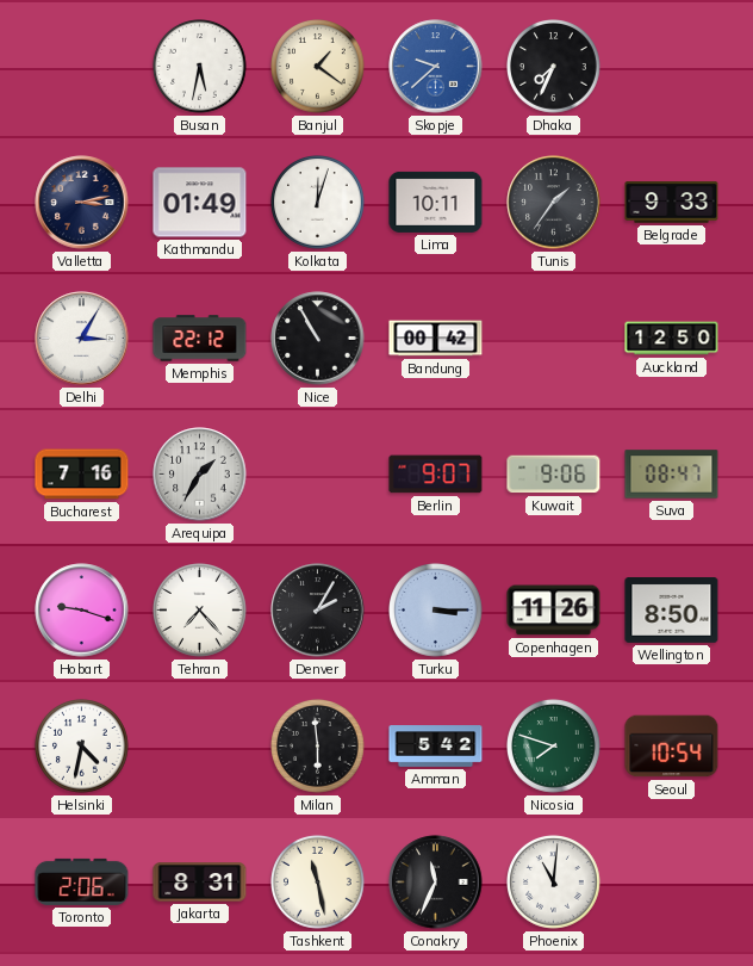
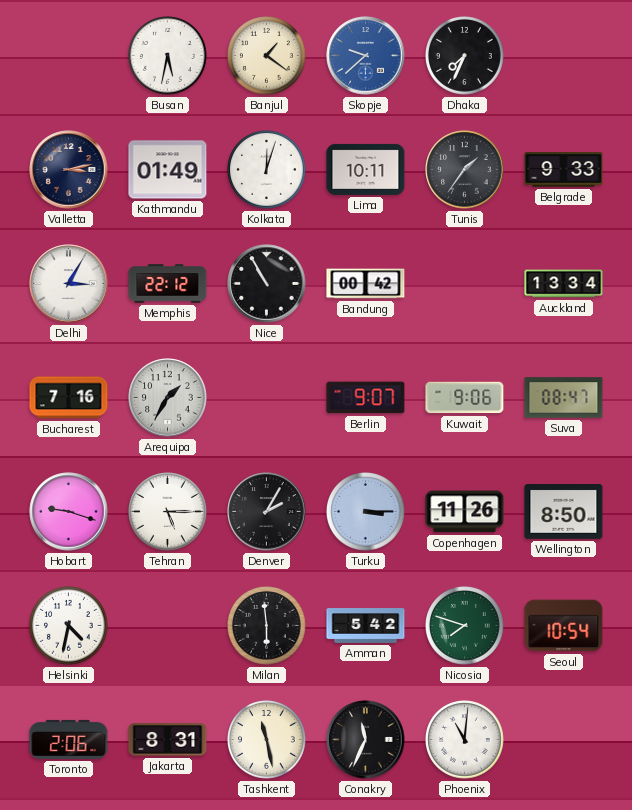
Auckland: 12:50 -> 13:34 (564, 284)
Tehran: 7:23 -> 5:15 (168, 512)
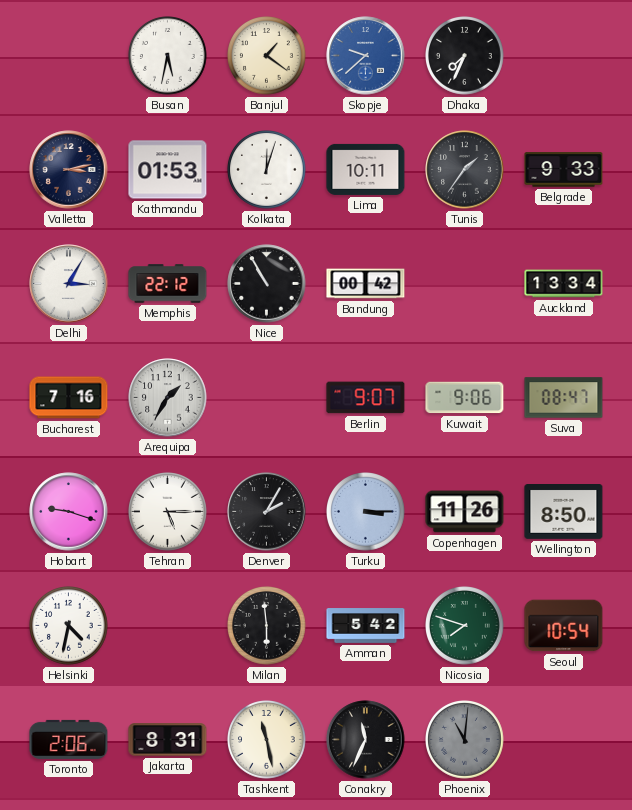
Kathmandu: 01:49 -> 01:53 (168, 170)
Phoenix dial: white -> grey (465, 740)
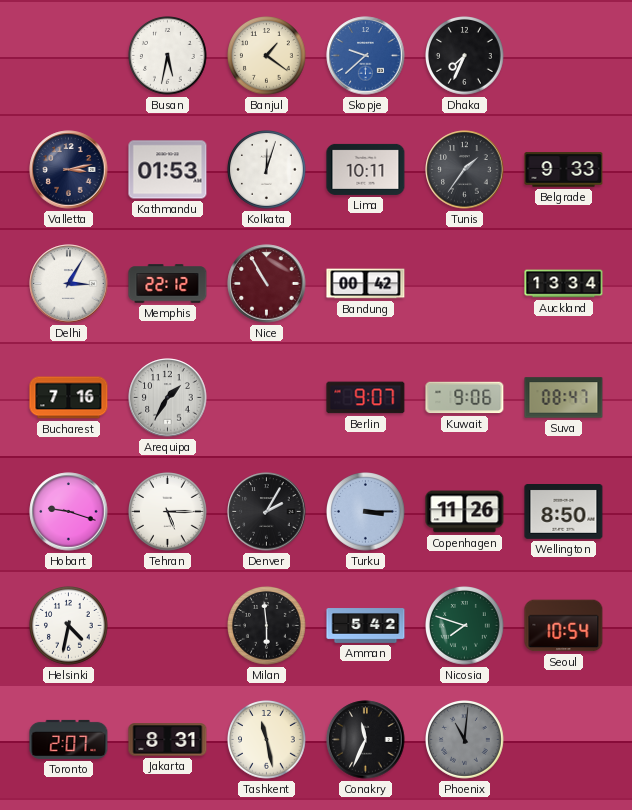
Nice dial: black -> burgundy (267, 284)
Toronto: 2:06 -> 2:07 (69, 739)
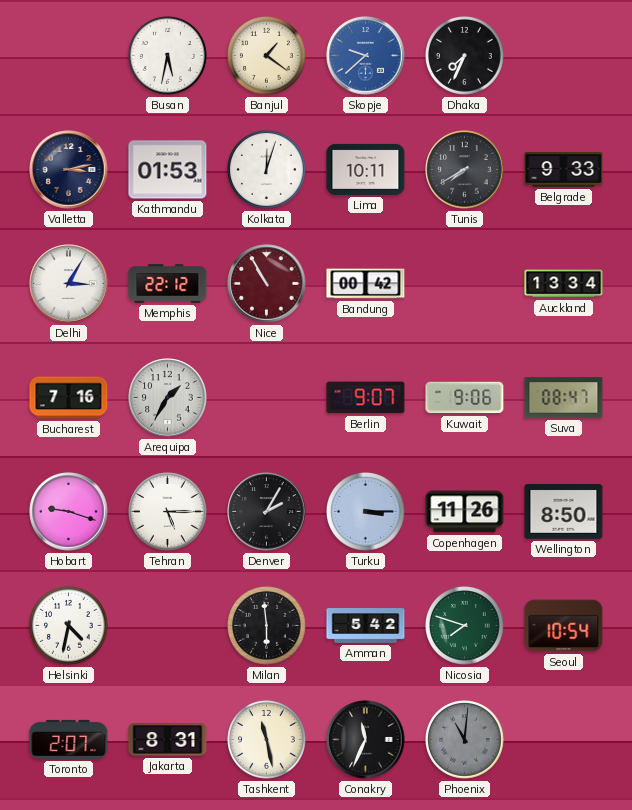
Tunis: 1:36 -> 7:40 (465, 170)
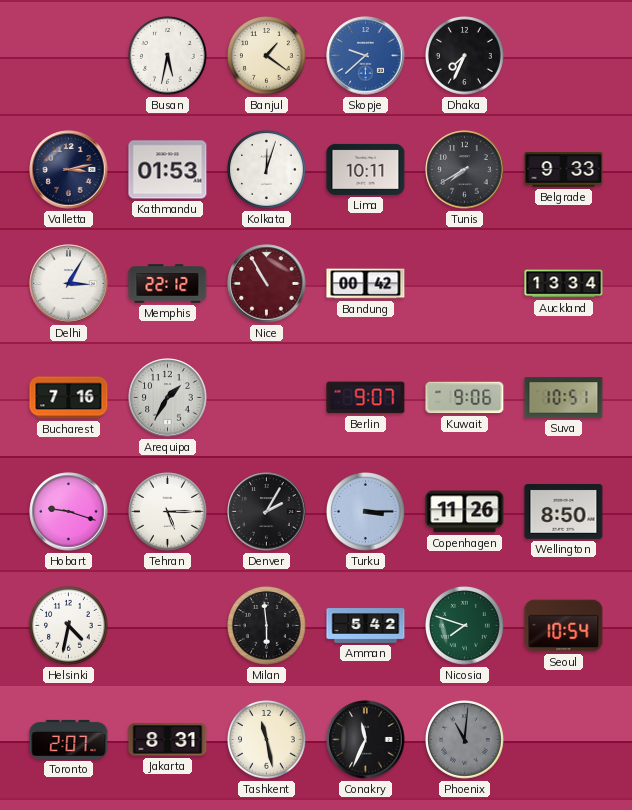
Suva: 08:47 -> 10:51 (564, 398)
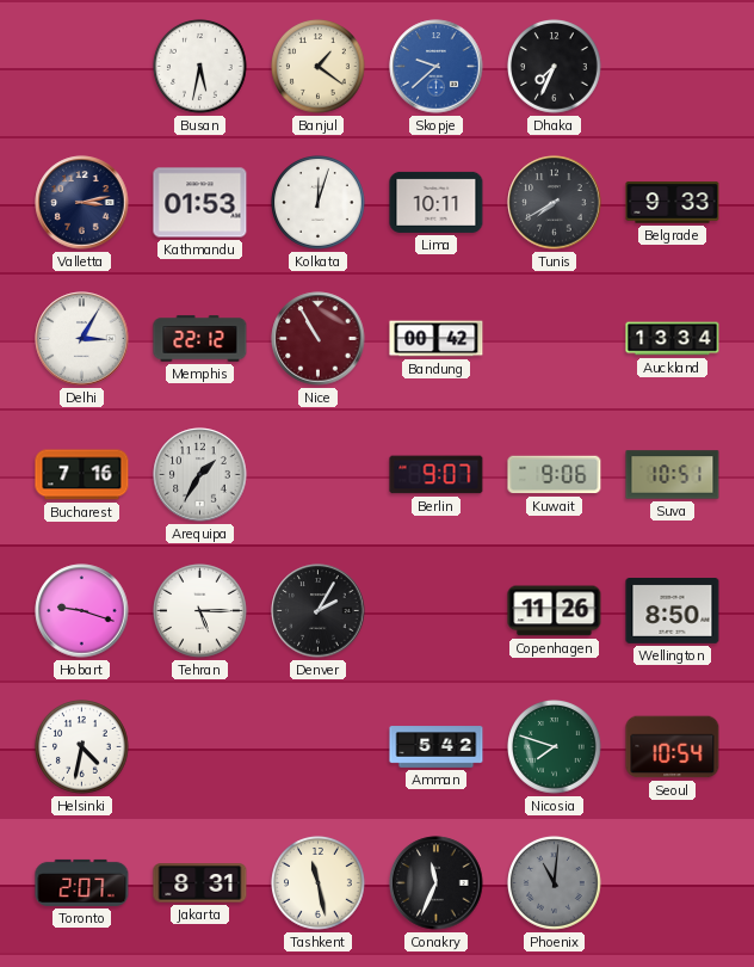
Turku: 3:15 -> none (366, 512)
Milan: 5:59 -> none (267, 626)
